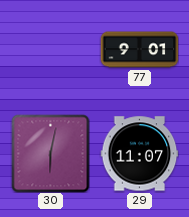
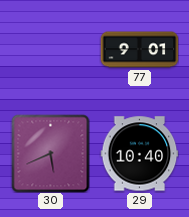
30: 6:02 -> 5:41 (50, 153)
29: 11:07 -> 10:40 (139, 154)
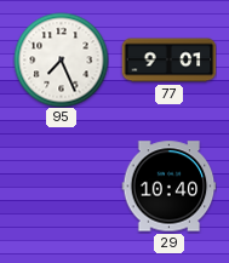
95: none -> 7:26 (61, 59)
30: 5:41 -> none (50, 153)
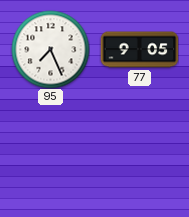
77: 9:01 -> 9:05 (139, 50)
29: 10:40 -> none (168, 187)
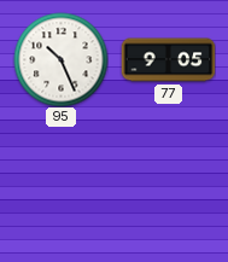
95: 7:26 -> 10:26 (60, 59)
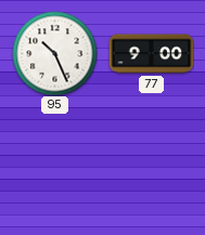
77: 9:05 -> 9:00 (151, 54)
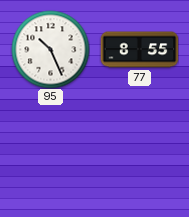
77: 9:00 -> 8:55 (139, 50)
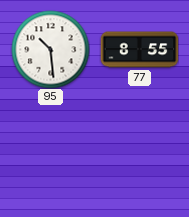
95: 10:26 -> 10:29 (50, 49)
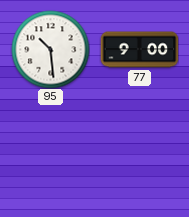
77: 8:55 -> 9:00 (139, 50)
